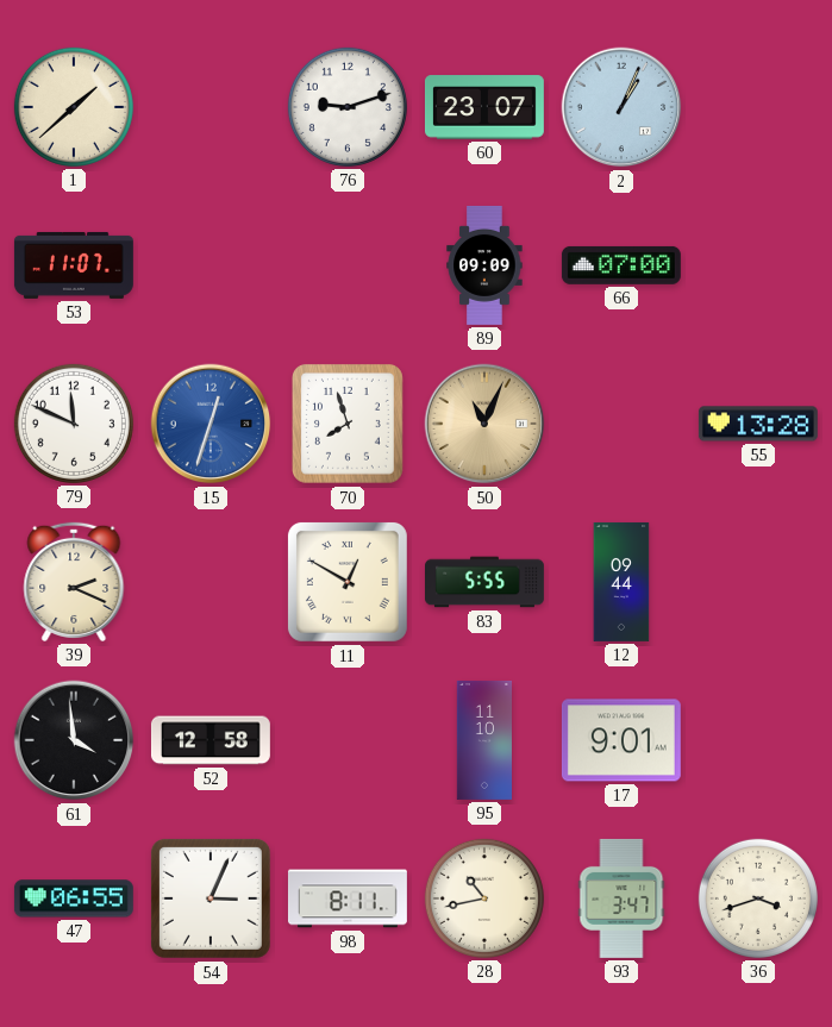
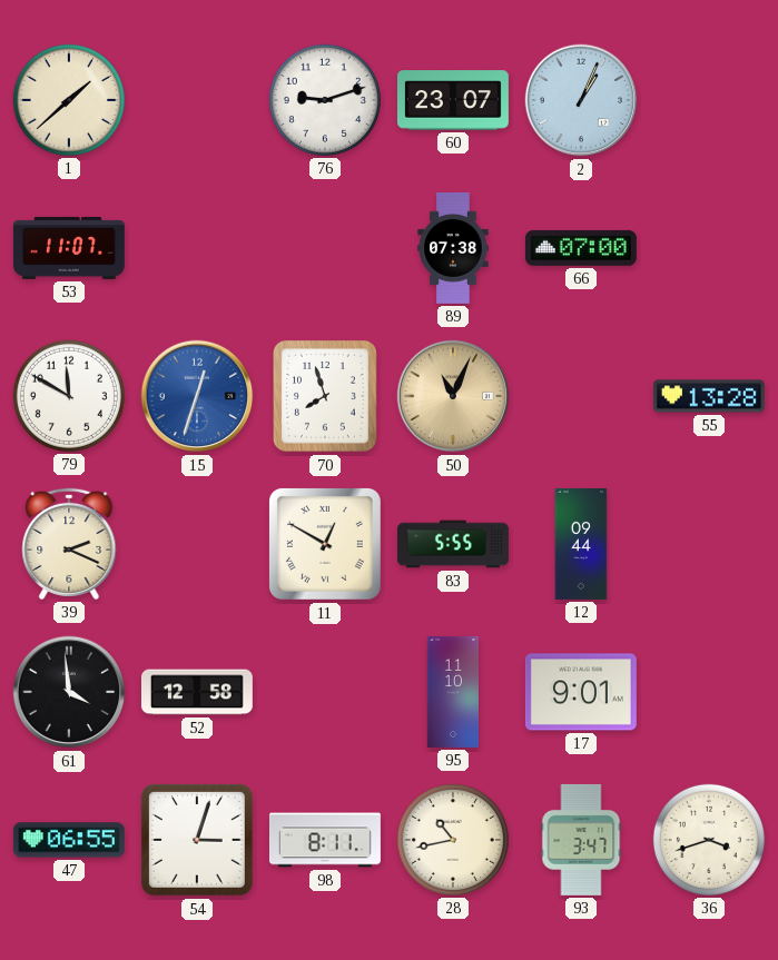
89: 09:09 -> 07:38 (453, 248)
79: 11:49 -> 11:50 (69, 396)
54: 3:04 -> 3:03 (197, 840)
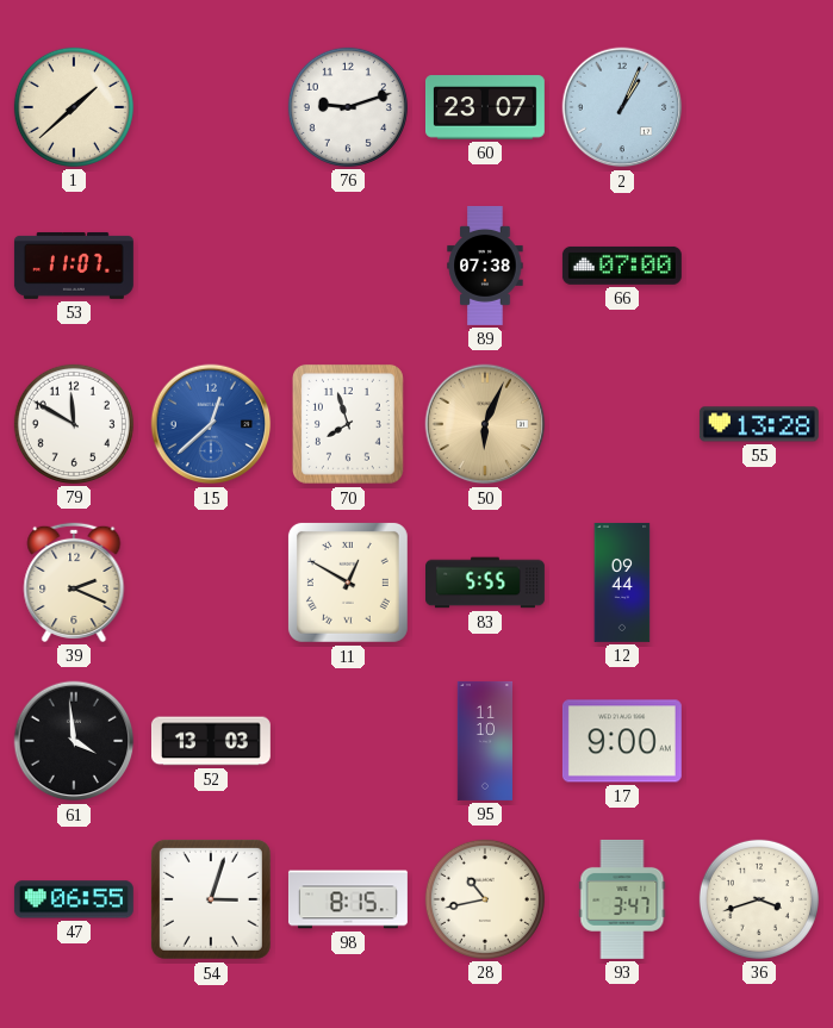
15: 12:33 -> 12:38 (211, 424)
50: 11:04 -> 6:04 (485, 424)
52: 12:58 -> 13:03 (211, 741)
17: 9:01 -> 9:00 (622, 741)
98: 8:11 -> 8:15 (348, 899)
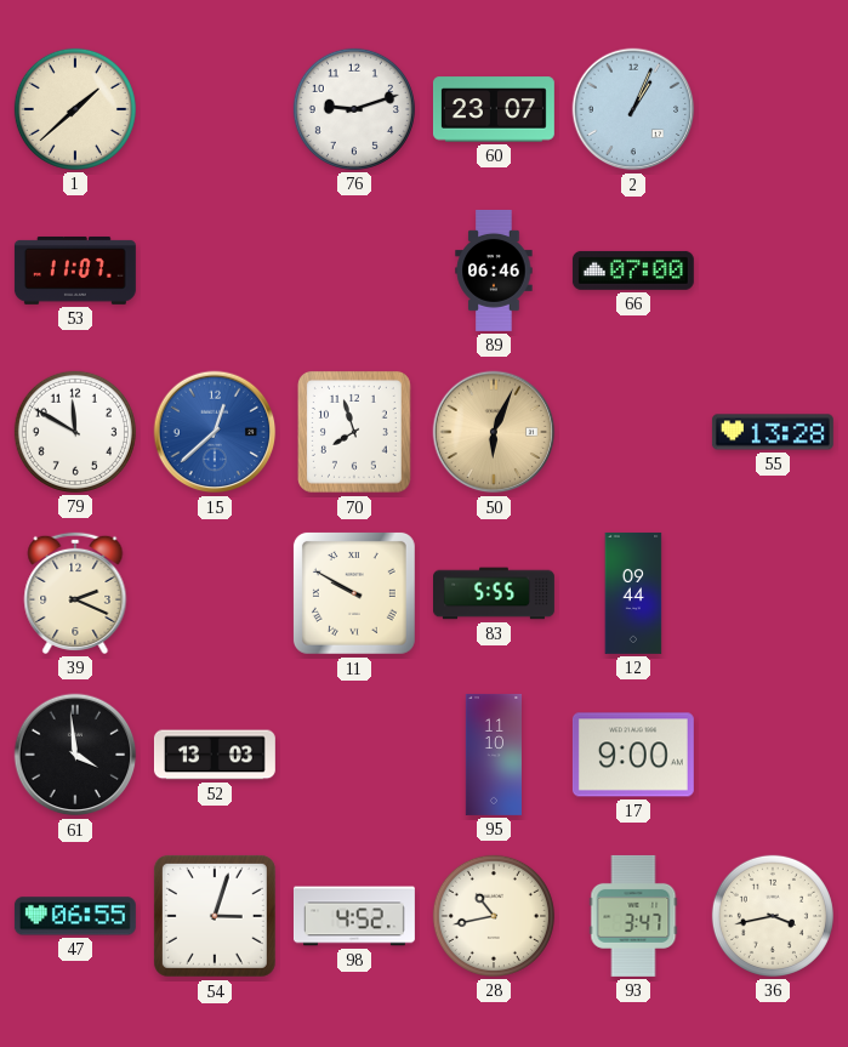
89: 07:38 -> 06:46 (494, 271)
11: 12:50 -> 9:50 (354, 593)
98: 8:15 -> 4:52 (354, 916)
36: 3:42 -> 3:43 (773, 916)
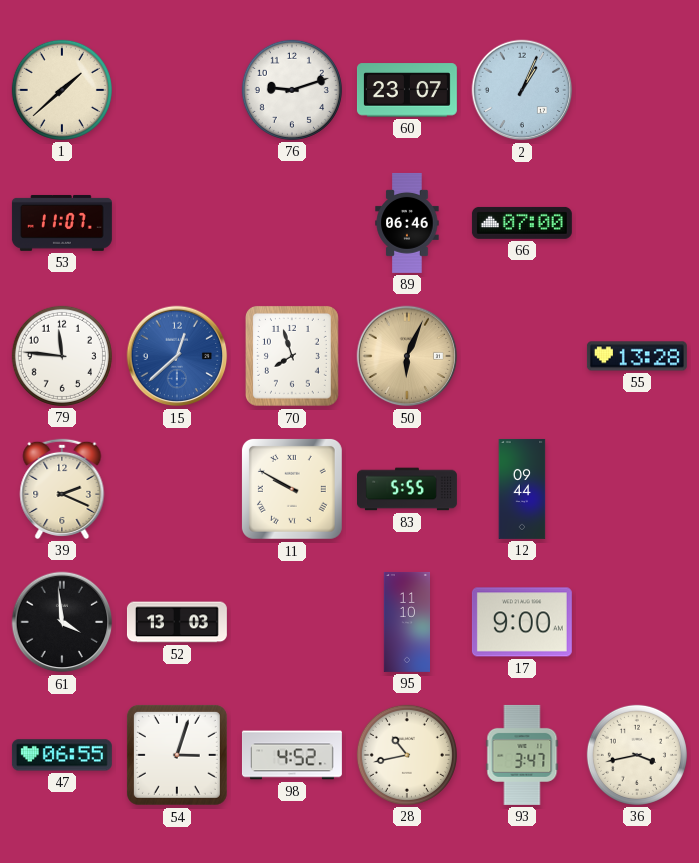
79: 11:50 -> 11:46 (62, 356)
